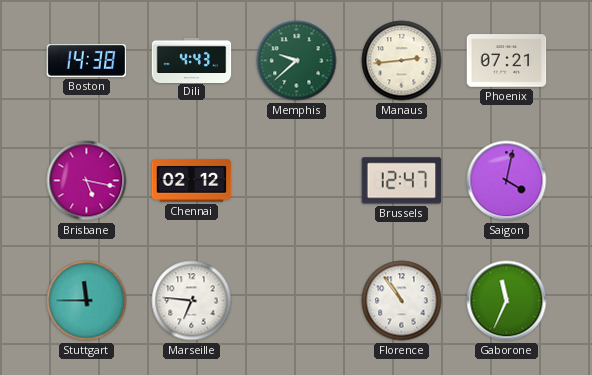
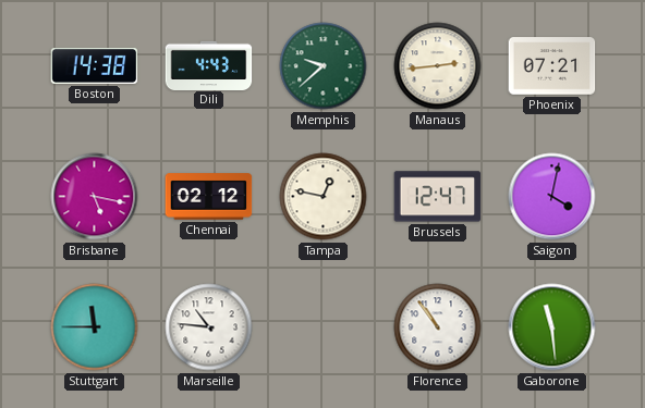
Tampa: none -> 12:47 (324, 197)
Marseille: 6:46 -> 10:46 (209, 327)
Gaborone: 11:34 -> 11:29 (552, 327)
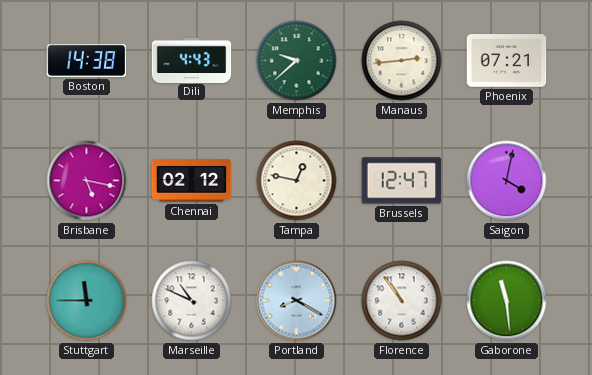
Marseille: 10:46 -> 10:49 (192, 301)
Portland: none -> 8:20 (297, 301)
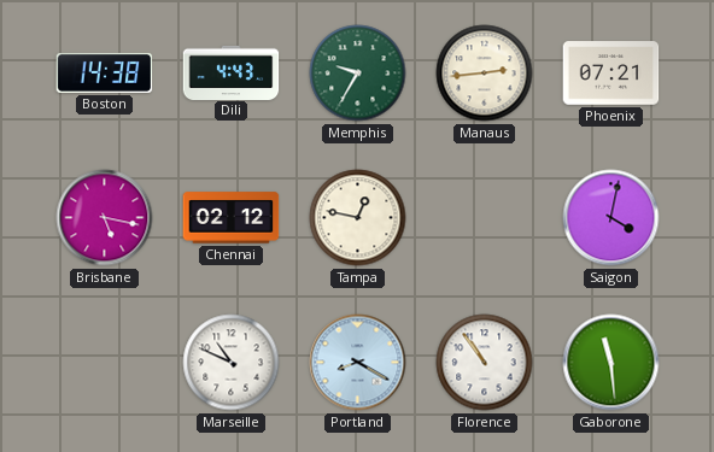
Memphis: 9:38 -> 9:35 (358, 74)
Brussels: 12:47 -> none (402, 181)
Stuttgart: 11:45 -> none (87, 301)
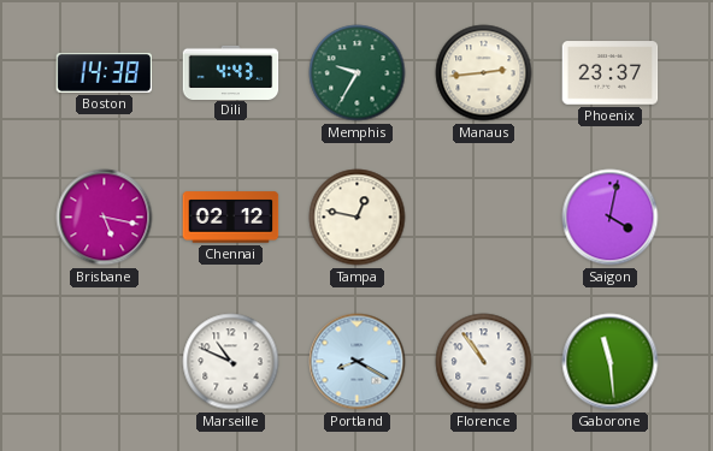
Phoenix: 07:21 -> 23:37 (611, 73)
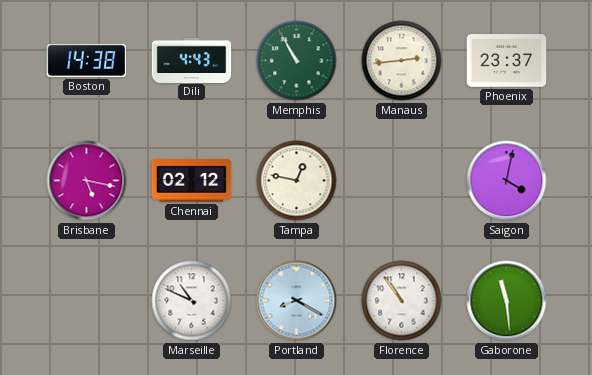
Memphis: 9:35 -> 10:55 (297, 61)
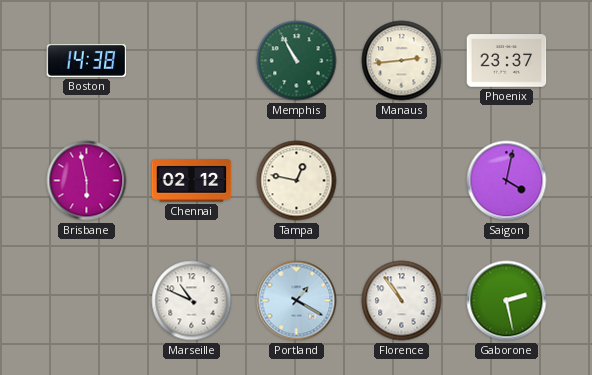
Dili: 4:43 -> none (192, 60)
Brisbane: 5:17 -> 5:58 (87, 181)
Portland: 8:20 -> 1:20 (297, 301)
Gaborone: 11:29 -> 2:28 (507, 301)
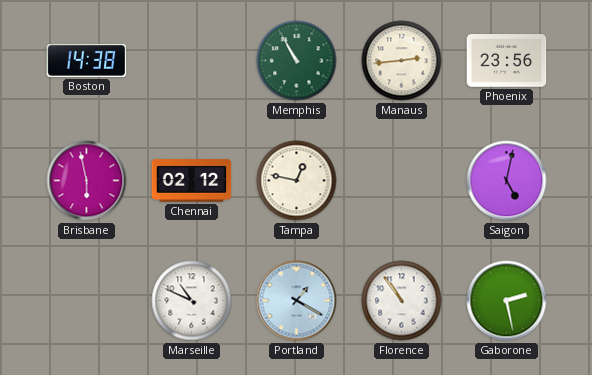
Phoenix: 23:37 -> 23:56 (507, 61)
Saigon: 4:02 -> 5:02 (507, 181)
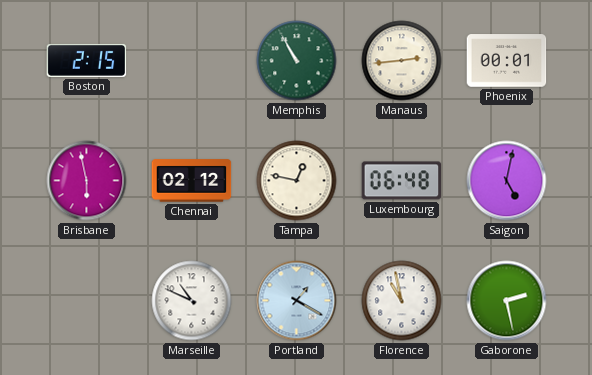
Boston: 14:38 -> 2:15 (87, 60)
Phoenix: 23:56 -> 00:01 (507, 61)
Luxembourg: none -> 06:48 (402, 181)
Florence: 10:54 -> 10:58 (402, 301)
